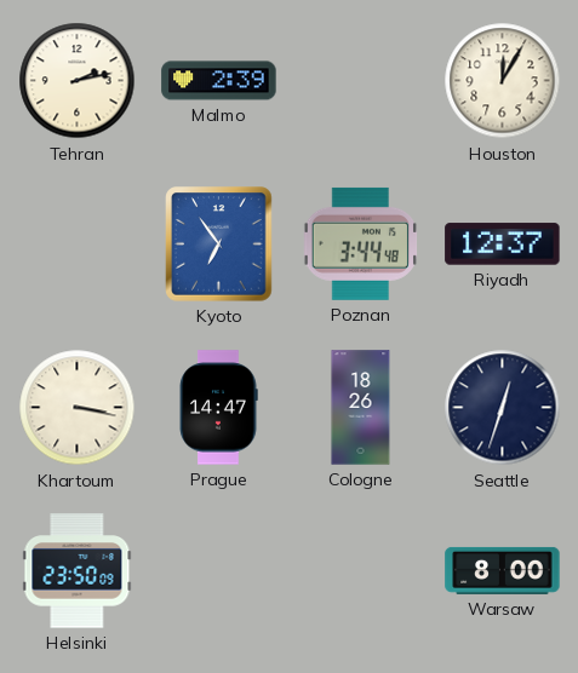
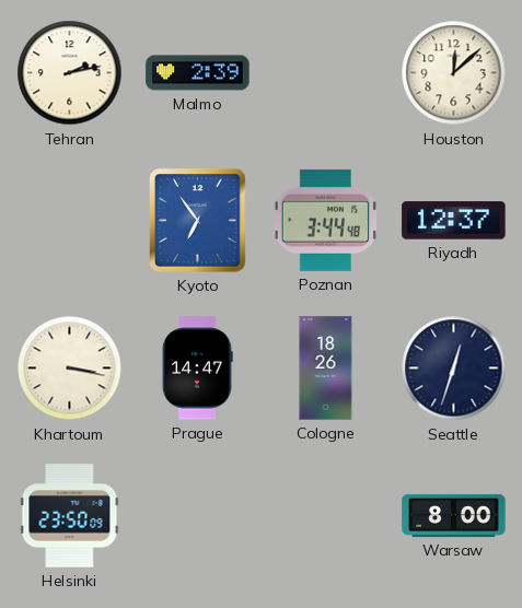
Houston: 12:05 -> 12:08 (454, 73)
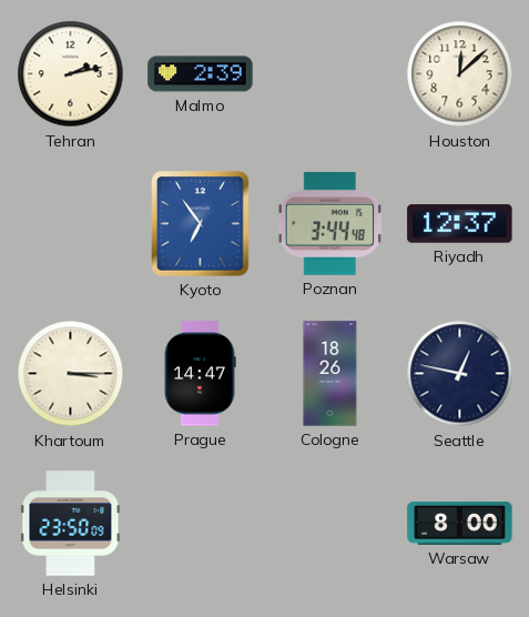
Khartoum: 3:17 -> 3:15 (71, 374)
Seattle: 12:33 -> 12:47 (460, 374)
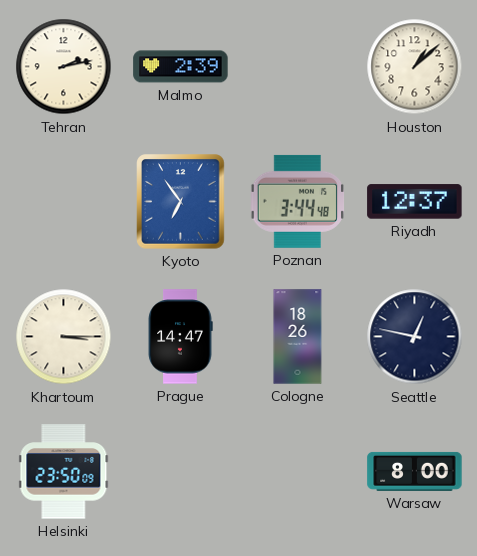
Houston: 12:08 -> 1:08 (415, 67)
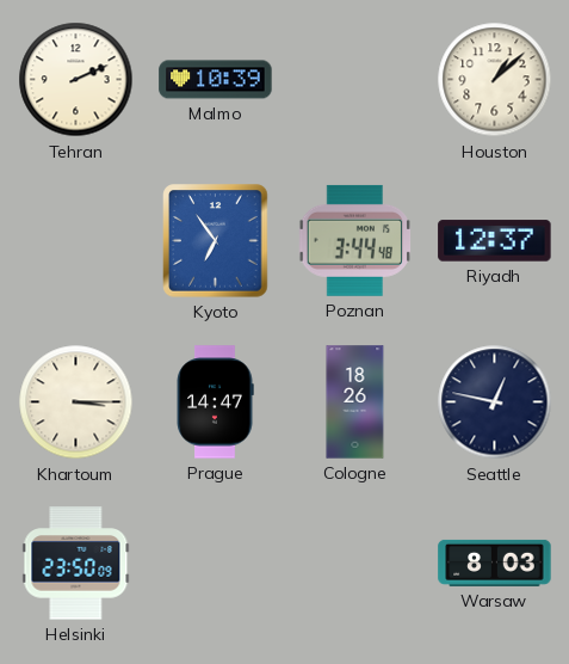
Tehran: 2:13 -> 2:11 (76, 80)
Malmo: 2:39 -> 10:39 (216, 80)
Warsaw: 8:00 -> 8:03 (495, 562)
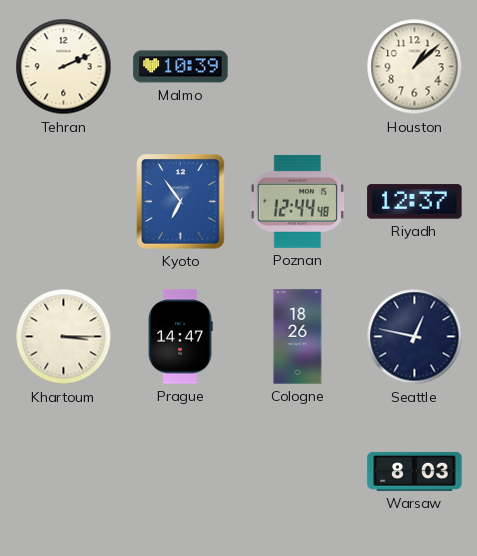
Poznan: 3:44 -> 12:44 (297, 201)
Helsinki: 23:50 -> none (76, 564)
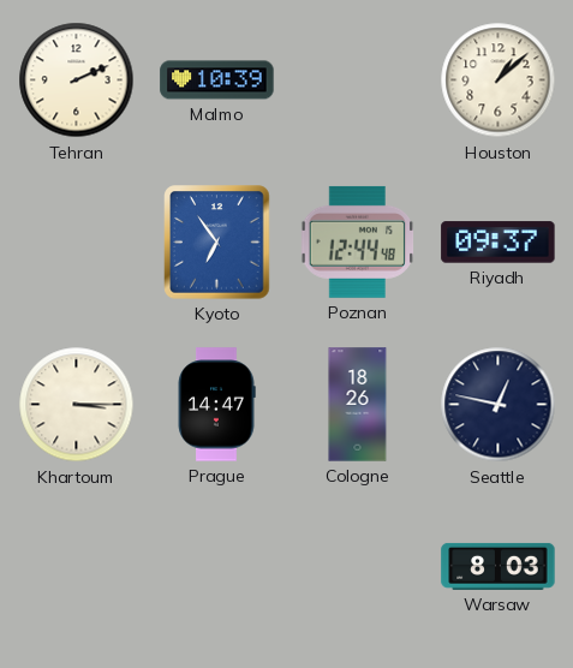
Riyadh: 12:37 -> 09:37 (499, 243)
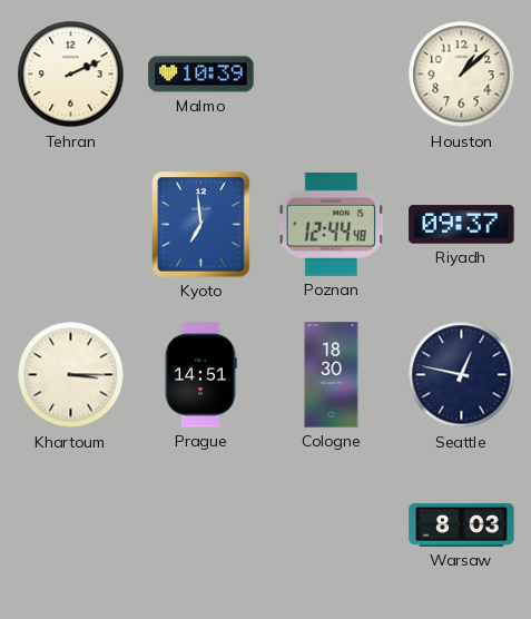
Kyoto: 6:54 -> 6:59 (201, 225)
Prague: 14:47 -> 14:51 (200, 375)
Cologne: 18:26 -> 18:30 (332, 375)
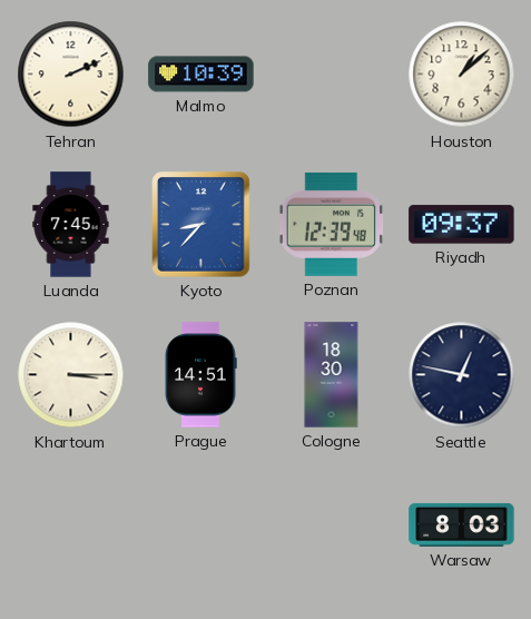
Luanda: none -> 7:45 (71, 225)
Kyoto: 6:59 -> 8:37 (201, 225)
Poznan: 12:44 -> 12:39 (331, 224)
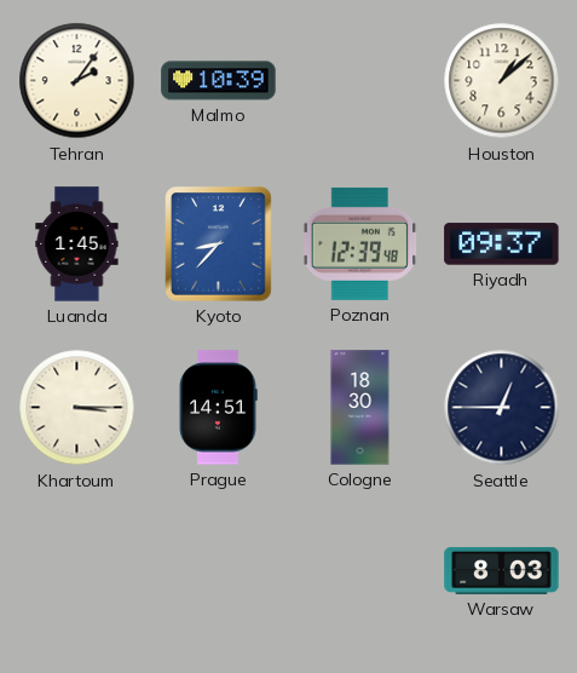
Tehran: 2:11 -> 2:06 (77, 81)
Luanda: 7:45 -> 1:45 (77, 245)
Seattle: 12:47 -> 12:45 (502, 408)
